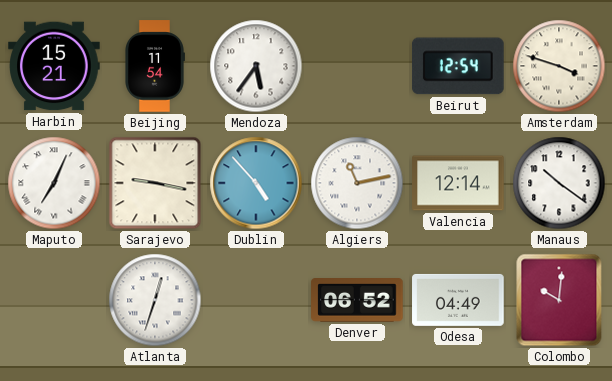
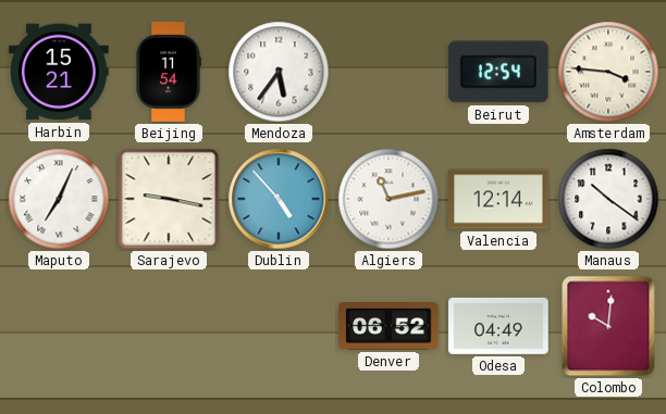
Amsterdam: 3:48 -> 3:46 (608, 72)
Atlanta: 12:33 -> none (155, 300)
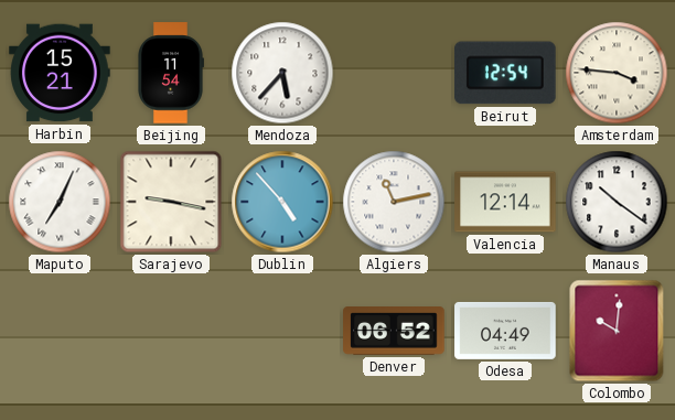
Mendoza: 5:36 -> 5:37 (282, 73)
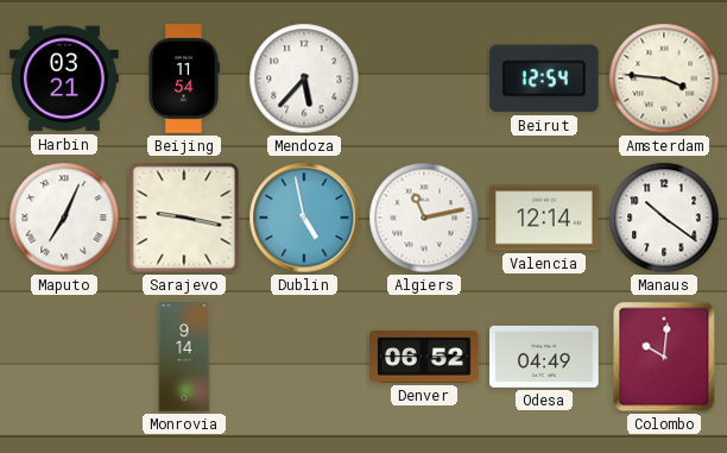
Harbin: 15:21 -> 03:21 (64, 78)
Dublin: 4:53 -> 4:58 (304, 218)
Monrovia: none -> 9:14 (184, 357)
